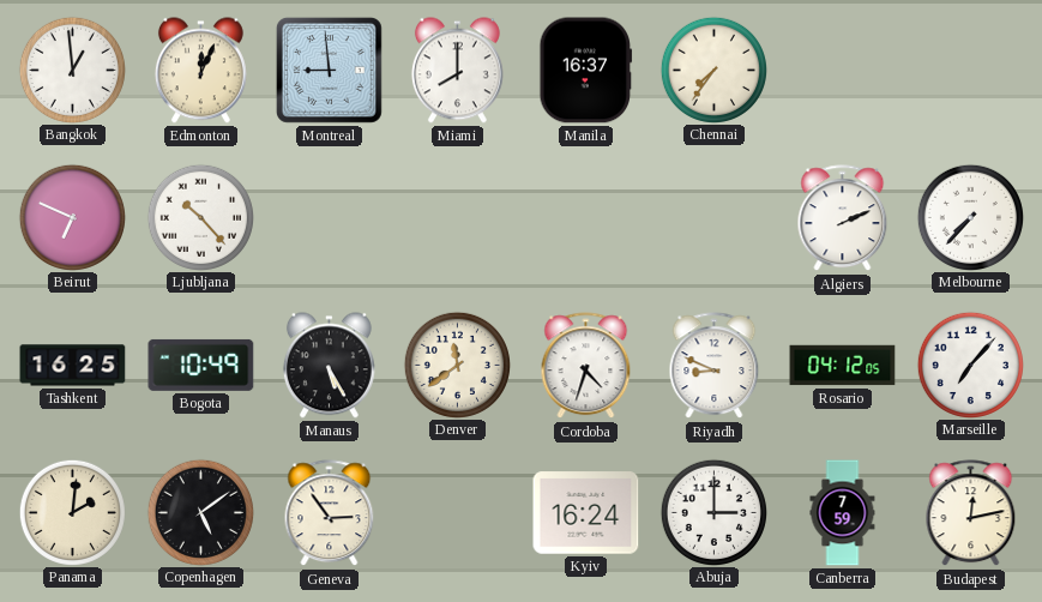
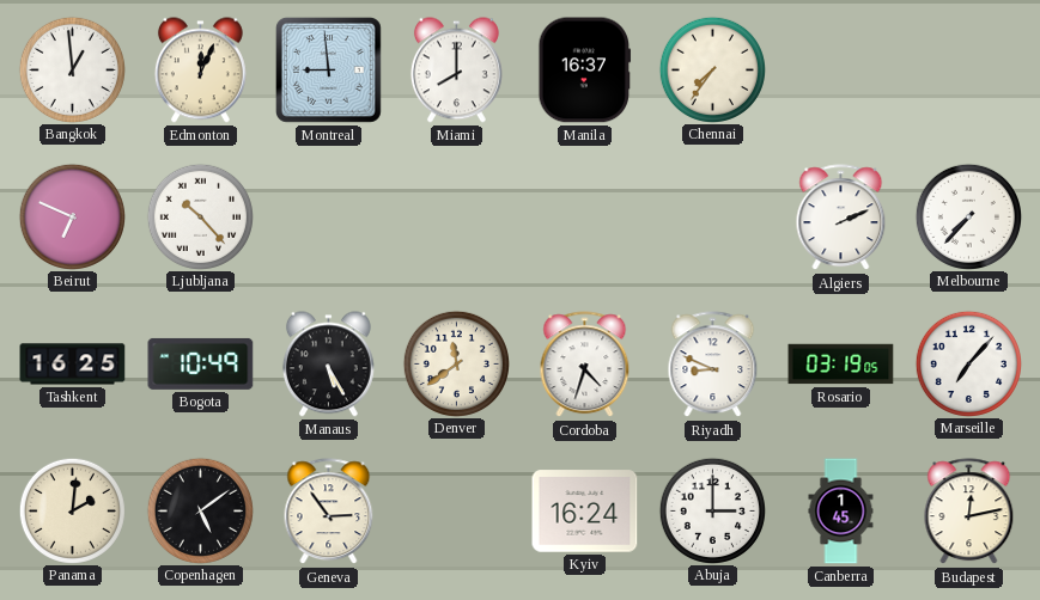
Rosario: 04:12 -> 03:19 (841, 365)
Canberra: 7:59 -> 1:45 (841, 512)
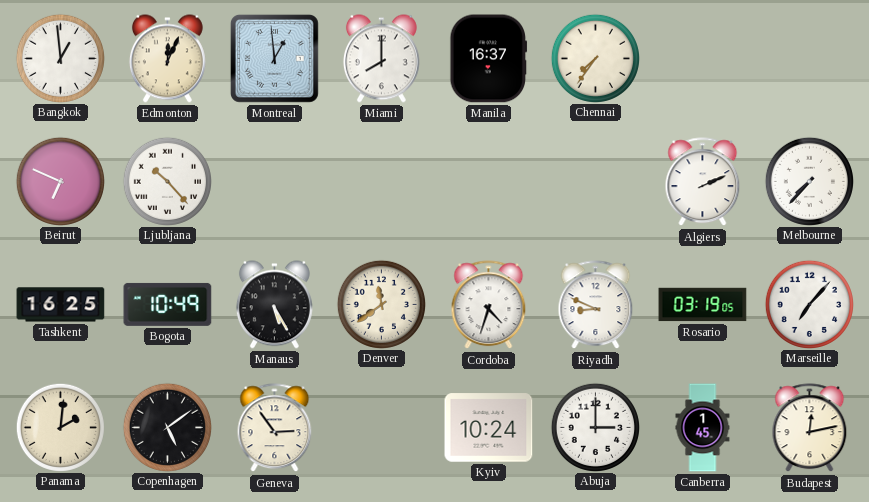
Montreal: 8:59 -> 12:59 (274, 58)
Kyiv: 16:24 -> 10:24 (489, 428)
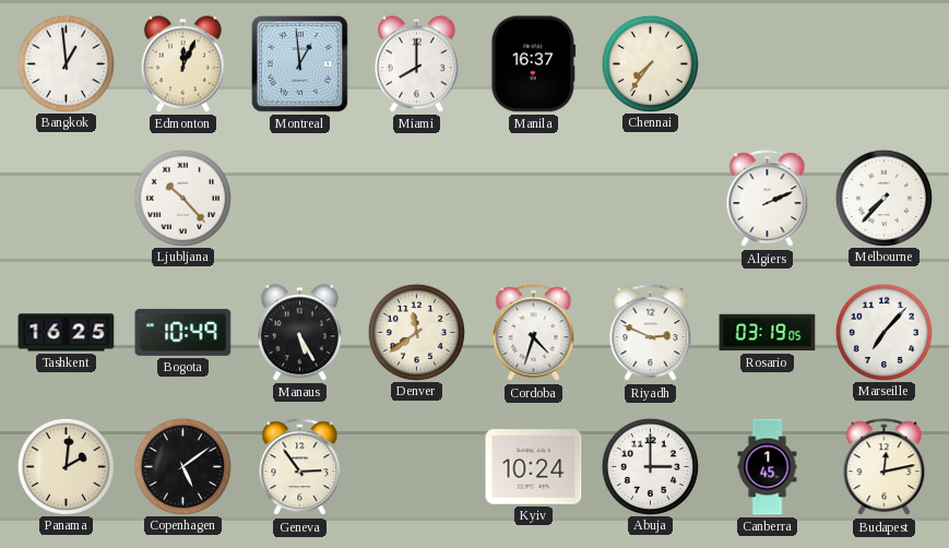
Beirut: 6:49 -> none (60, 181)
Riyadh: 8:49 -> 2:49 (651, 333)
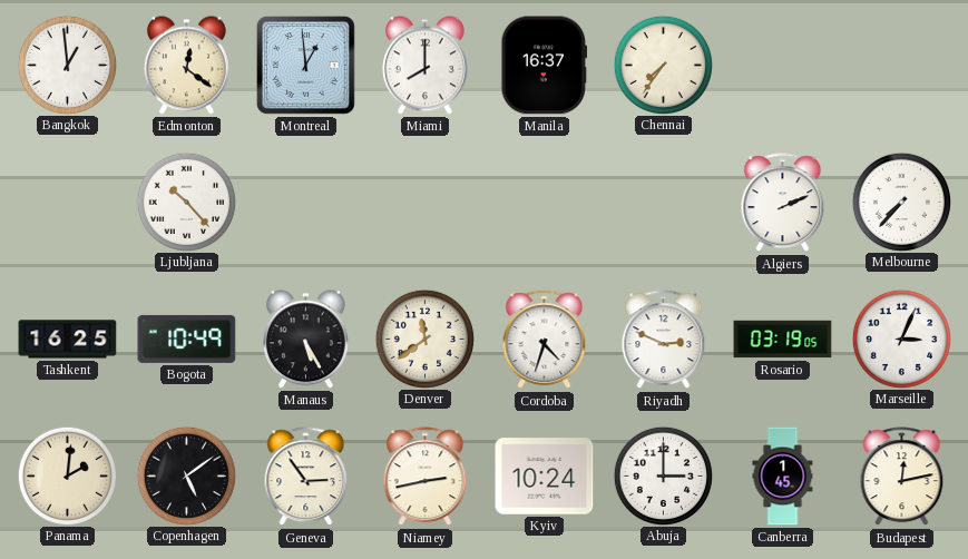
Edmonton: 12:04 -> 12:21 (186, 66)
Marseille: 7:07 -> 3:04 (901, 339)
Niamey: none -> 2:43 (426, 477)
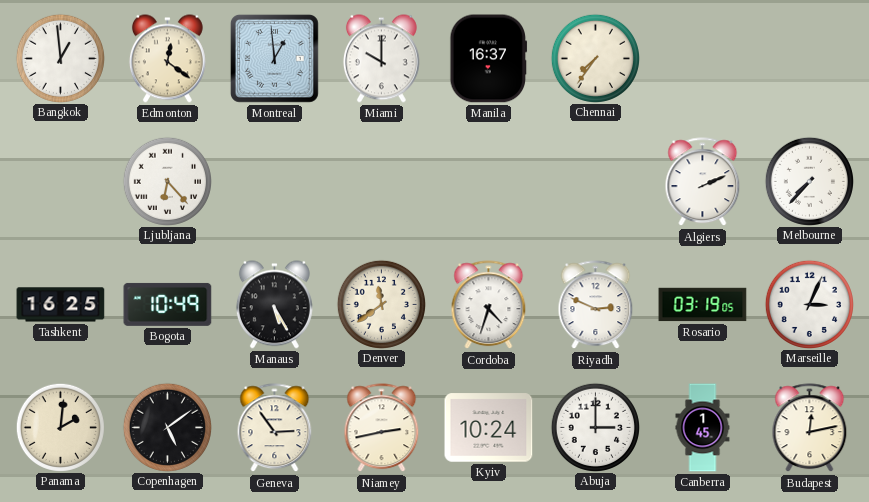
Miami: 8:00 -> 10:00 (381, 59)
Ljubljana: 10:23 -> 6:23 (167, 181)
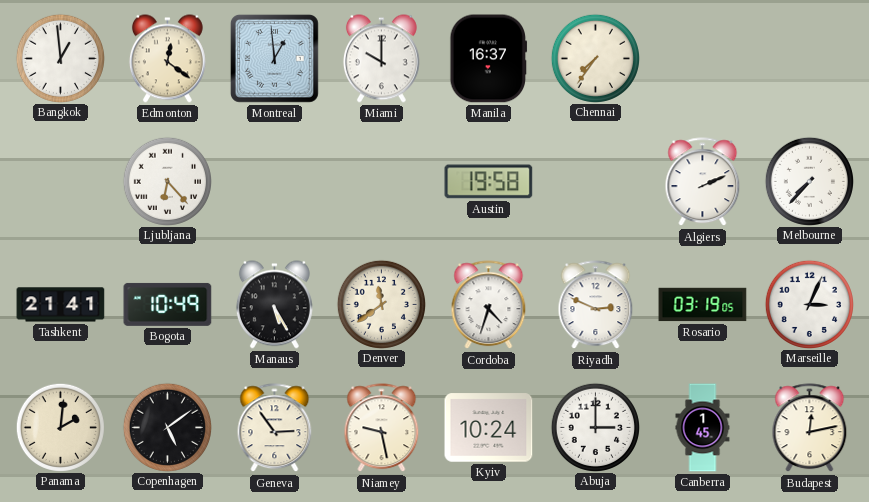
Austin: none -> 19:58 (489, 182)
Tashkent: 16:25 -> 21:41 (61, 305)
Niamey: 2:43 -> 9:28 (382, 428)
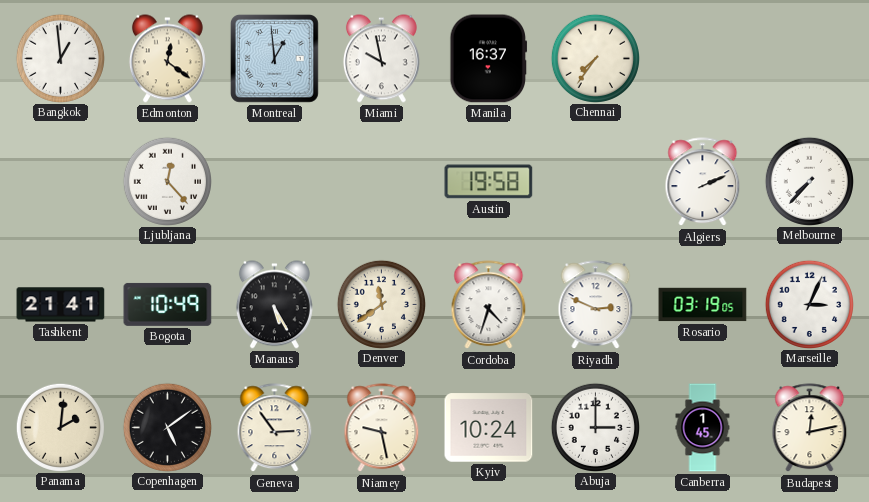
Miami: 10:00 -> 9:58 (381, 59)
Ljubljana: 6:23 -> 12:23 (167, 181)
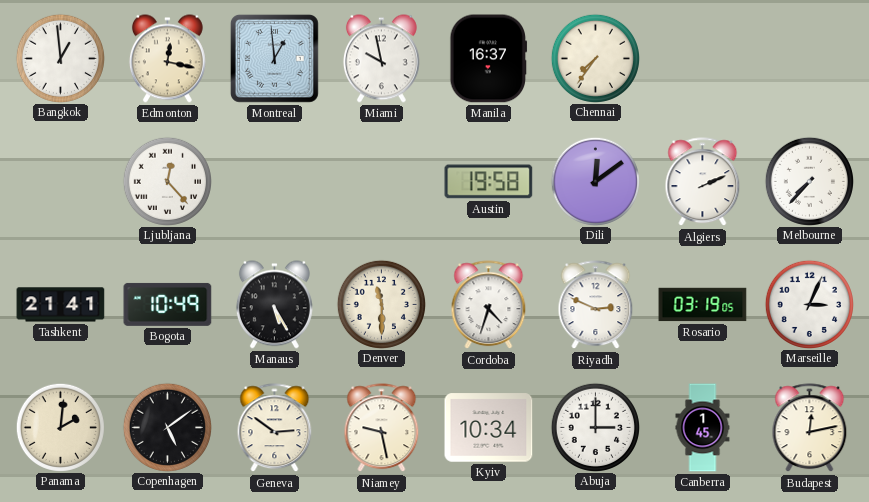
Edmonton: 12:21 -> 12:17 (167, 59)
Dili: none -> 12:09 (595, 181)
Denver: 11:39 -> 11:30 (381, 304)
Geneva: 2:54 -> 2:51 (275, 428)
Kyiv: 10:24 -> 10:34 (489, 428)
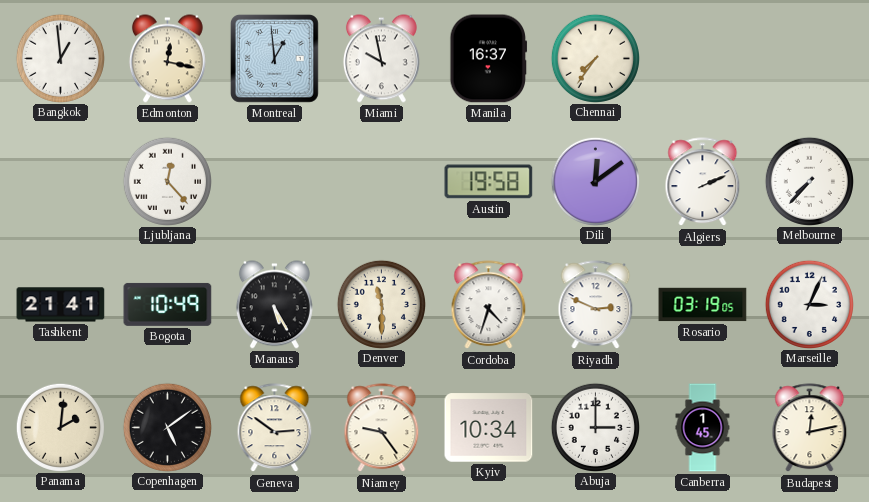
Niamey: 9:28 -> 9:24 (382, 428)
